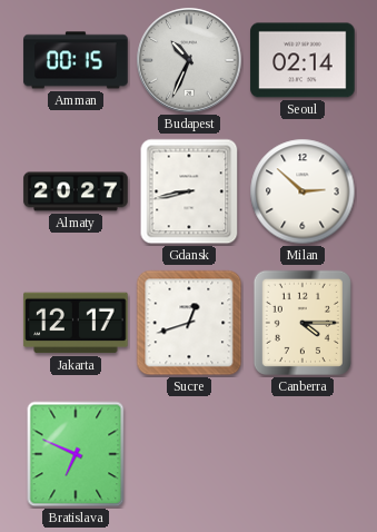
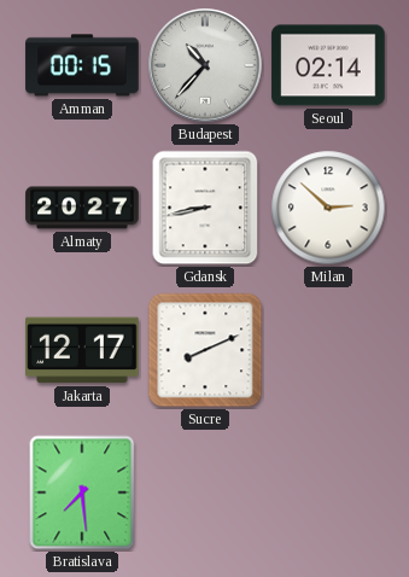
Budapest: 10:34 -> 10:37 (205, 65)
Sucre: 12:42 -> 8:11 (205, 350)
Canberra: 4:15 -> none (302, 323)
Bratislava: 6:49 -> 7:29 (82, 493)
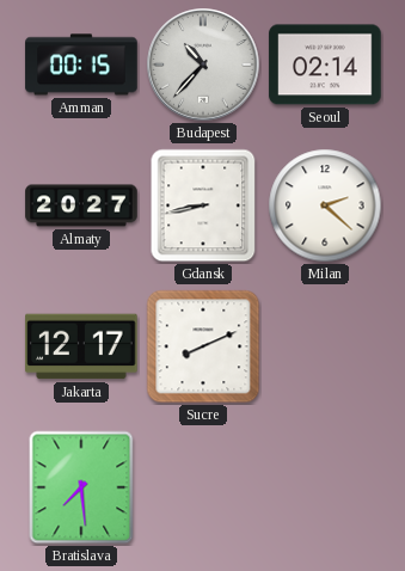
Milan: 2:52 -> 2:22 (325, 205)
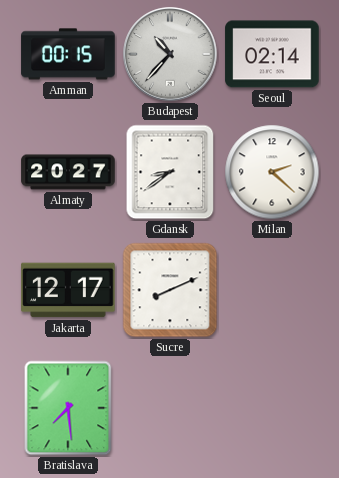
Gdansk: 8:43 -> 8:39 (170, 172)
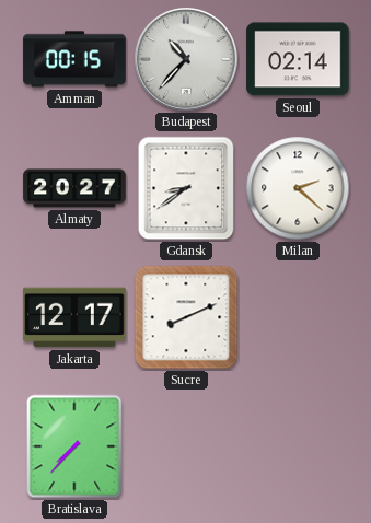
Bratislava: 7:29 -> 7:37 (74, 446)
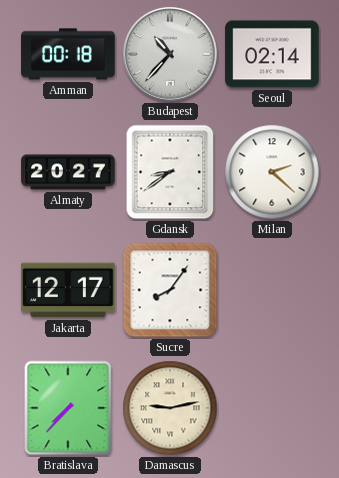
Amman: 00:15 -> 00:18 (68, 54)
Sucre: 8:11 -> 8:06 (170, 290)
Damascus: none -> 9:13 (170, 408)
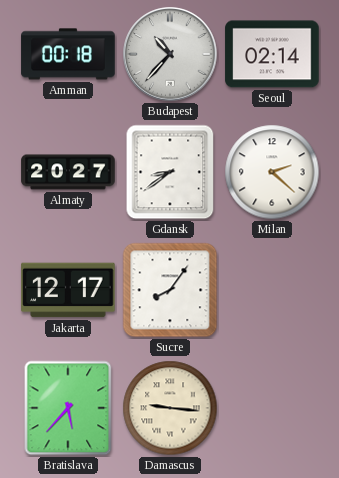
Bratislava: 7:37 -> 5:37 (68, 408)
Damascus: 9:13 -> 9:16 (170, 408)
